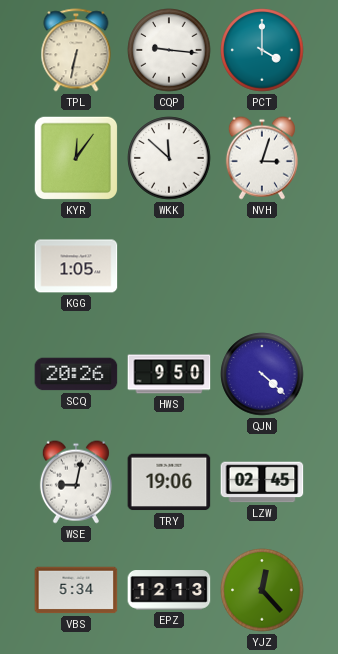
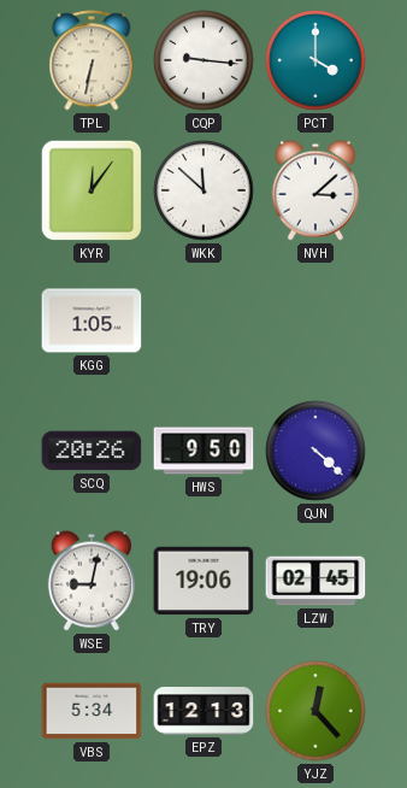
NVH: 3:03 -> 3:08 (315, 190)
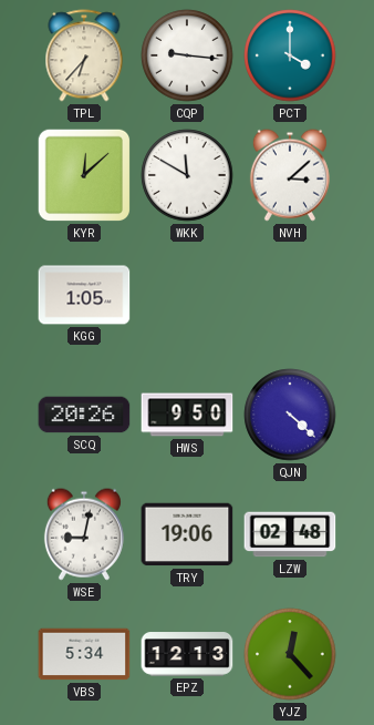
TPL: 6:32 -> 6:37 (84, 55)
KYR: 12:06 -> 12:08 (84, 175)
WKK: 11:52 -> 11:50 (187, 175)
LZW: 02:45 -> 02:48 (290, 534)
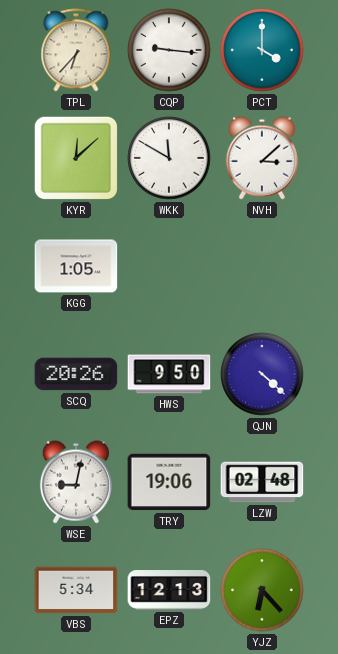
YJZ: 12:23 -> 6:23 (262, 590)
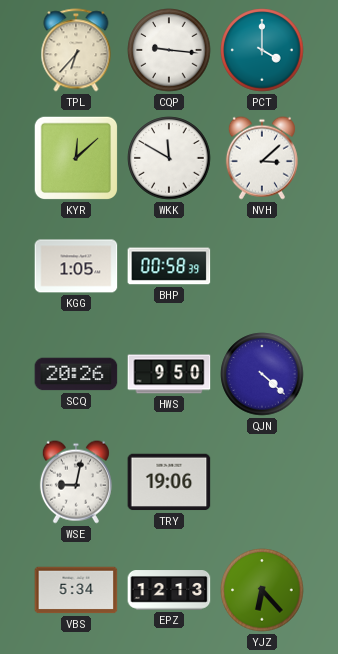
BHP: none -> 00:58 (169, 266)
LZW: 02:48 -> none (262, 482)
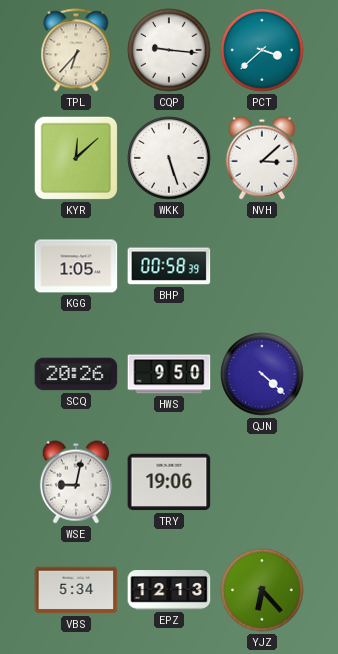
PCT: 4:00 -> 3:38 (262, 50)
WKK: 11:50 -> 5:27 (169, 158)
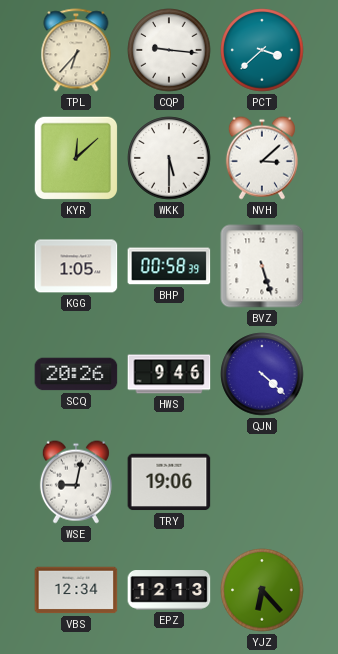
WKK: 5:27 -> 5:30 (169, 158)
BVZ: none -> 5:27 (262, 266)
HWS: 9:50 -> 9:46 (169, 374)
VBS: 5:34 -> 12:34 (76, 590)
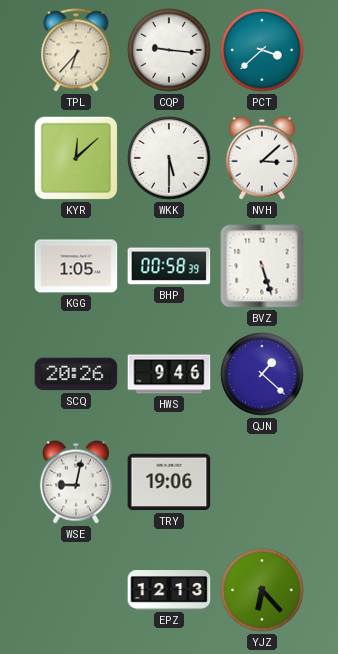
QJN: 4:22 -> 1:22 (262, 374)
VBS: 12:34 -> none (76, 590)
